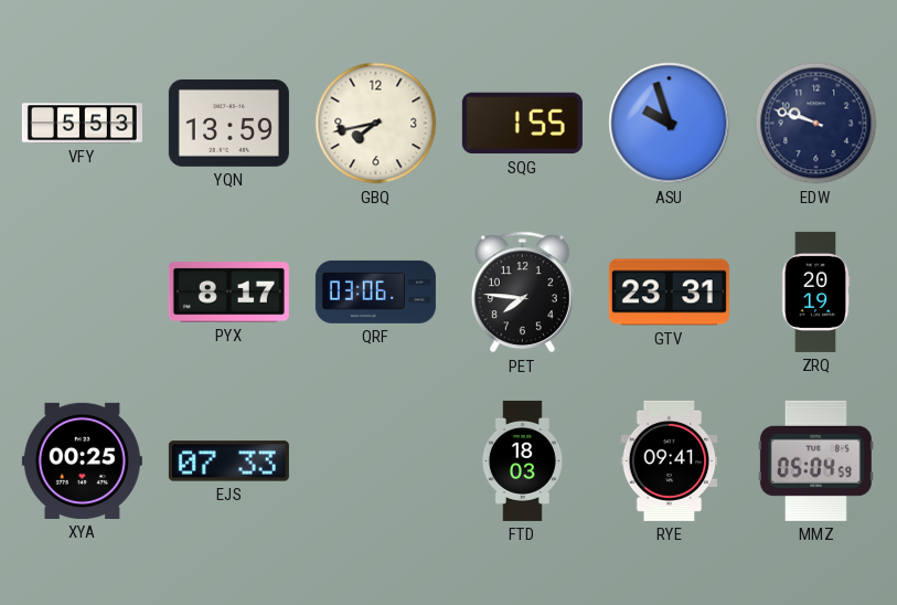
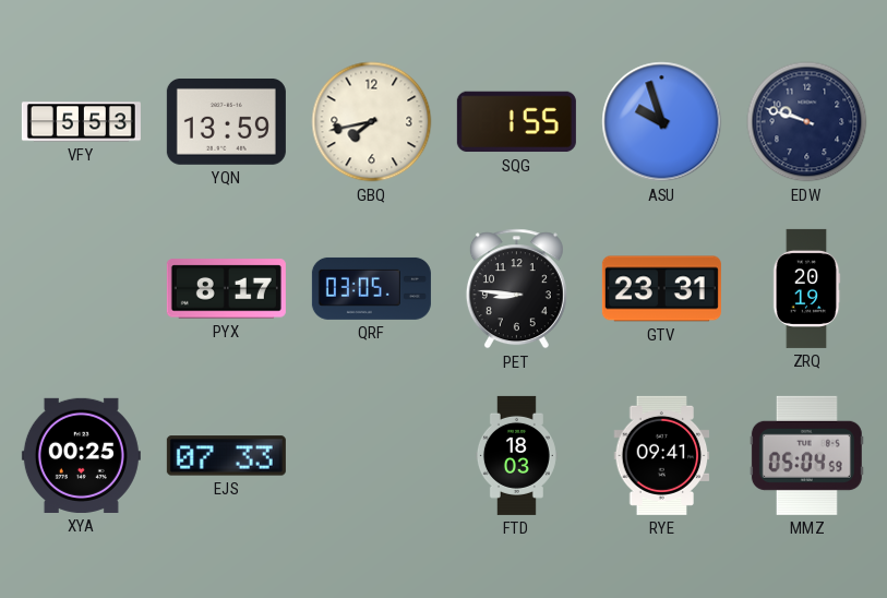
QRF: 03:06 -> 03:05 (371, 288)
PET: 7:46 -> 8:46 (516, 289)
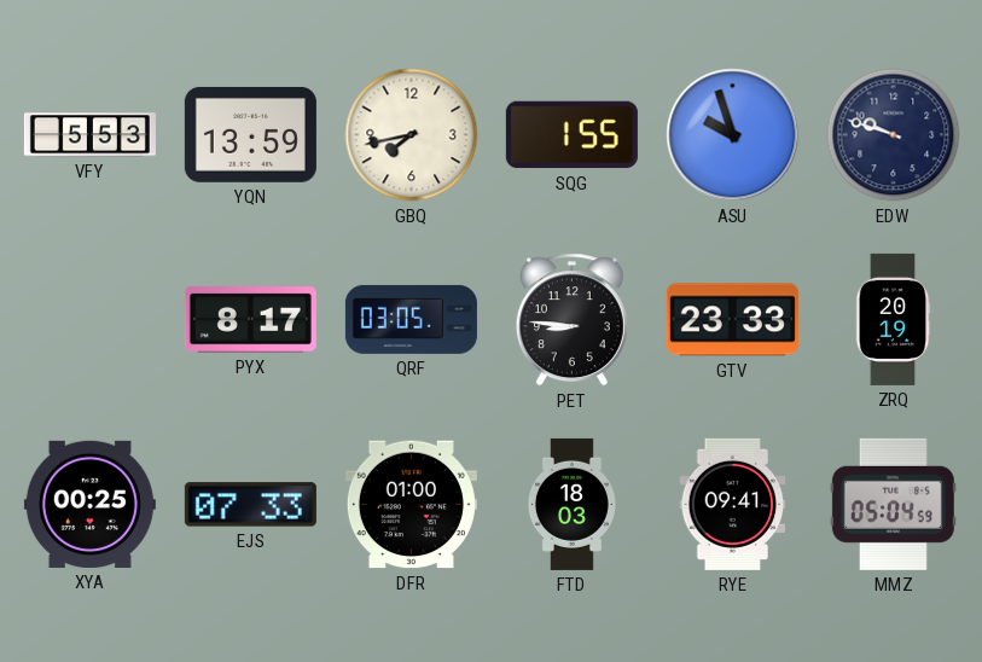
GTV: 23:31 -> 23:33 (732, 320)
DFR: none -> 01:00 (411, 505)
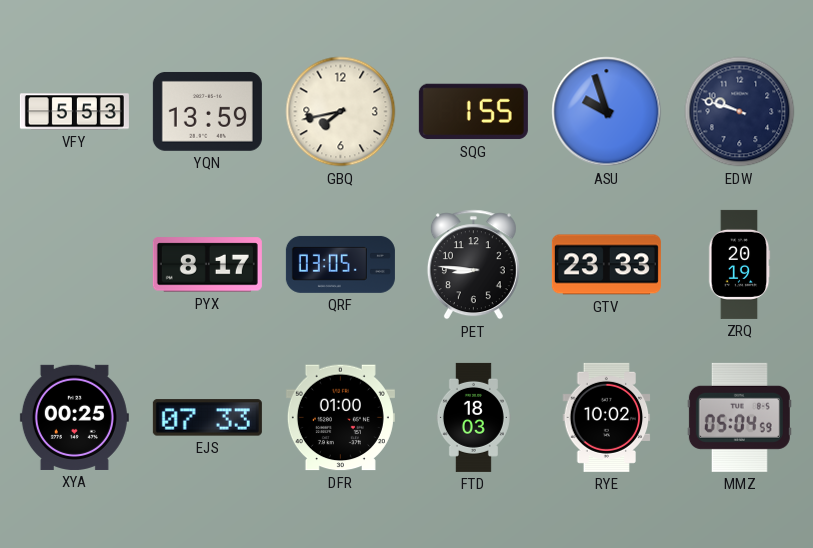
RYE: 09:41 -> 10:02 (607, 417)
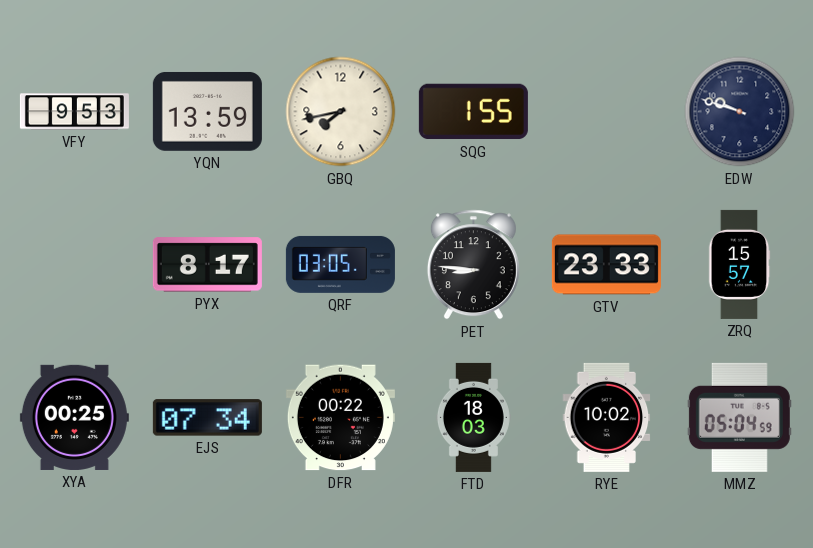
VFY: 5:53 -> 9:53 (74, 112)
ASU: 9:57 -> none (607, 112)
ZRQ: 20:19 -> 15:57 (739, 264)
EJS: 07:33 -> 07:34 (207, 418)
DFR: 01:00 -> 00:22 (340, 418)
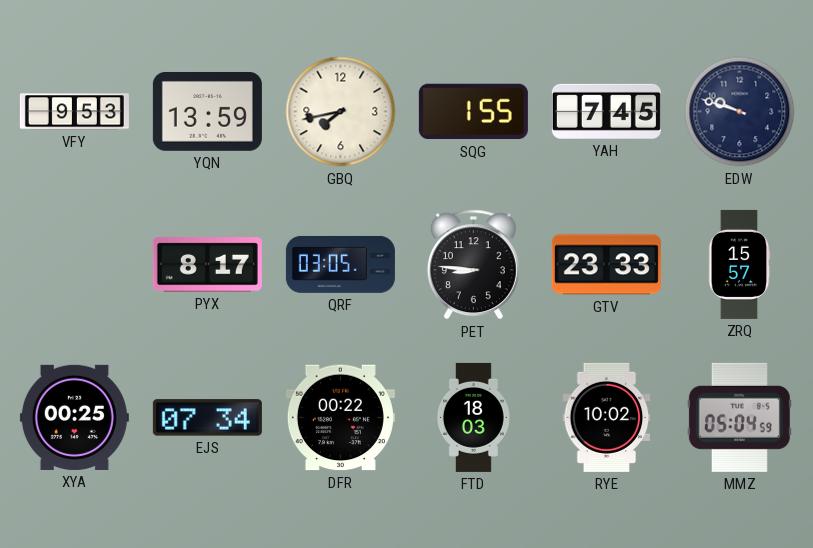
YAH: none -> 7:45 (606, 111)
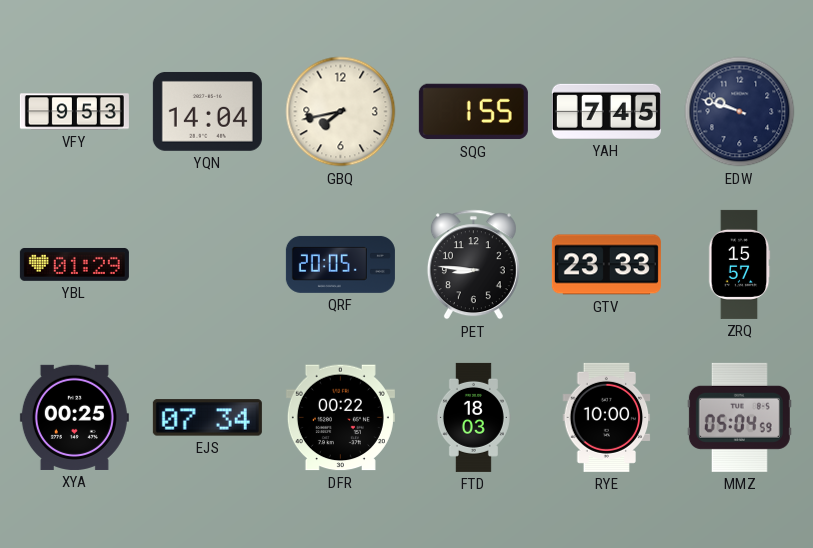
YQN: 13:59 -> 14:04 (207, 111)
YBL: none -> 01:29 (74, 264)
PYX: 8:17 -> none (207, 265)
QRF: 03:05 -> 20:05 (340, 264)
RYE: 10:02 -> 10:00 (607, 417)
